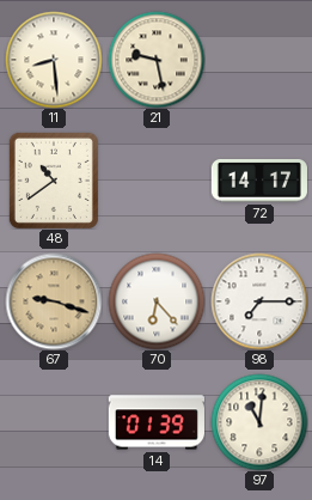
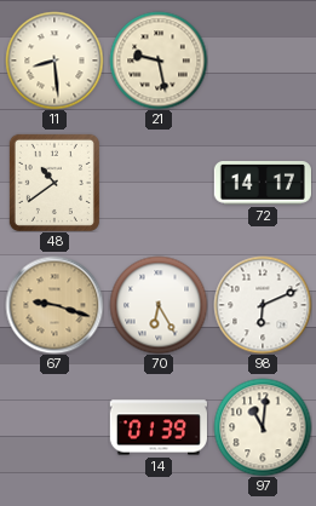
70: 6:23 -> 6:25 (159, 305)
98: 7:15 -> 6:11 (263, 305)
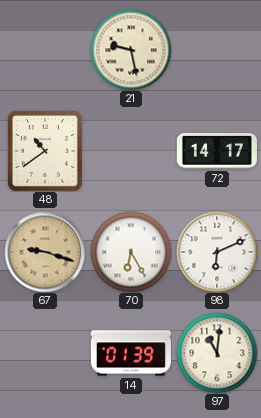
11: 8:29 -> none (54, 61)
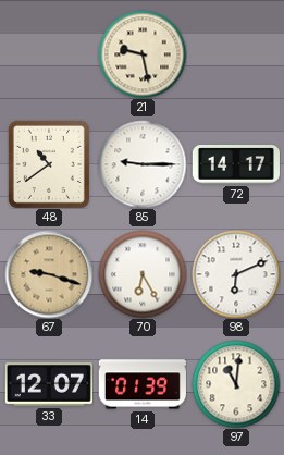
85: none -> 9:15 (143, 164)
33: none -> 12:07 (49, 384)
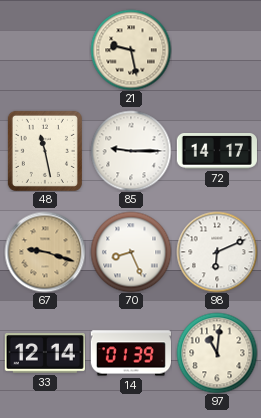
48: 10:39 -> 11:28 (45, 151)
70: 6:25 -> 8:26 (131, 252)
33: 12:07 -> 12:14 (45, 353)
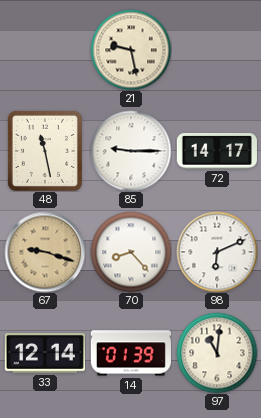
70: 8:26 -> 8:23 (131, 252)
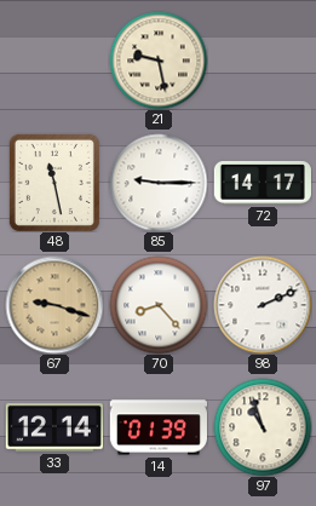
98: 6:11 -> 2:11 (263, 305)
97: 11:01 -> 10:57 (263, 427)
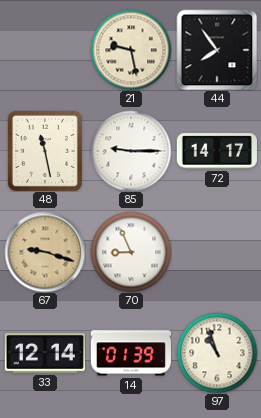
44: none -> 7:54 (217, 50)
70: 8:23 -> 8:56 (131, 252)
98: 2:11 -> none (263, 305)
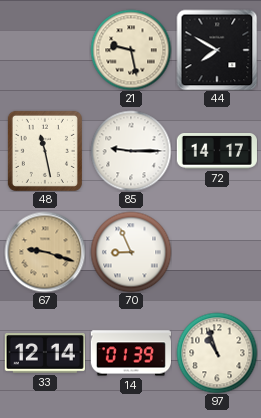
44: 7:54 -> 7:50 (217, 50)
